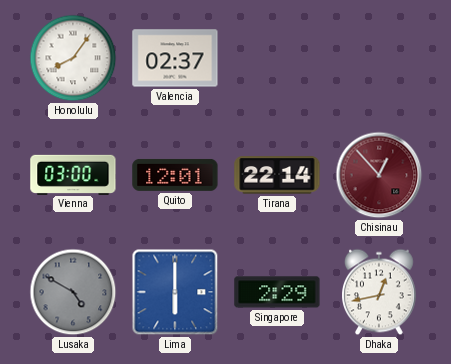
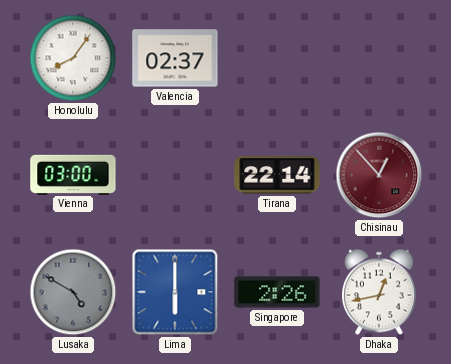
Quito: 12:01 -> none (175, 175)
Singapore: 2:29 -> 2:26 (277, 292)
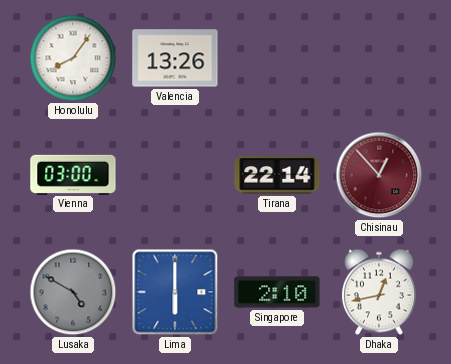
Valencia: 02:37 -> 13:26 (175, 58)
Singapore: 2:26 -> 2:10 (277, 292)
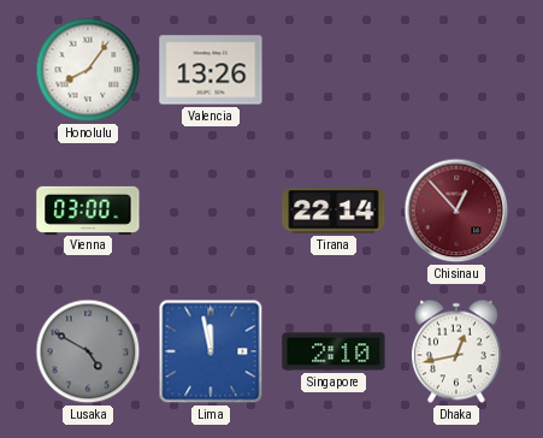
Lima: 6:00 -> 11:58 (211, 351)
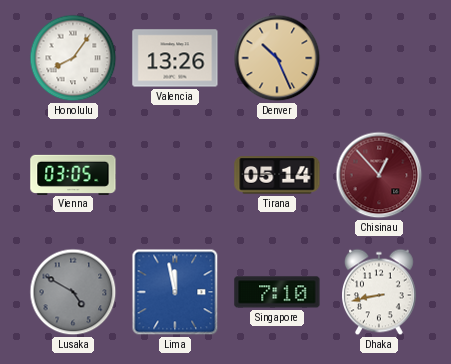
Denver: none -> 10:26 (277, 58)
Vienna: 03:00 -> 03:05 (73, 174)
Tirana: 22:14 -> 05:14 (277, 175)
Singapore: 2:10 -> 7:10 (277, 292)
Dhaka: 12:43 -> 8:43 (380, 292)
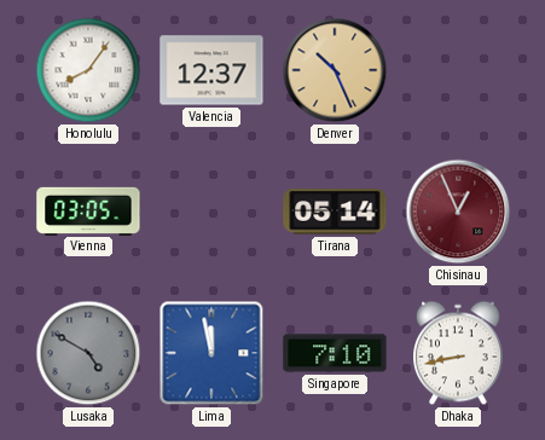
Valencia: 13:26 -> 12:37 (211, 70)
Chisinau: 12:53 -> 12:56 (458, 212)
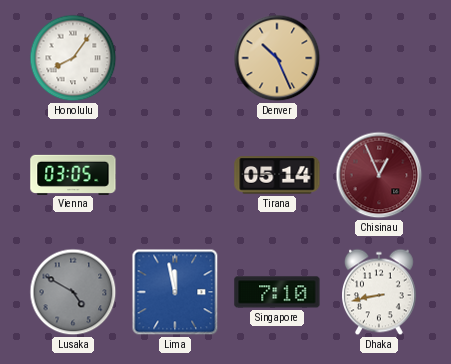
Valencia: 12:37 -> none (211, 70)
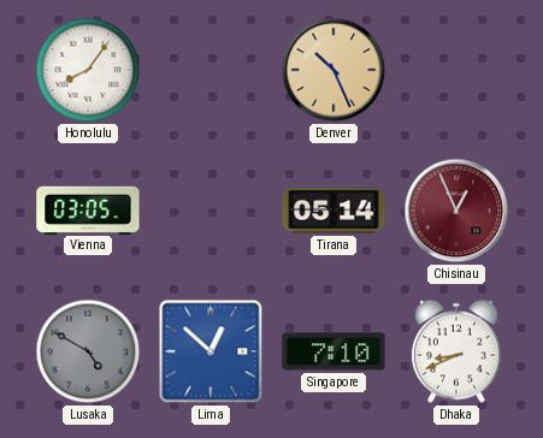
Lima: 11:58 -> 12:52 (211, 351)
Dhaka: 8:43 -> 8:41 (458, 351)
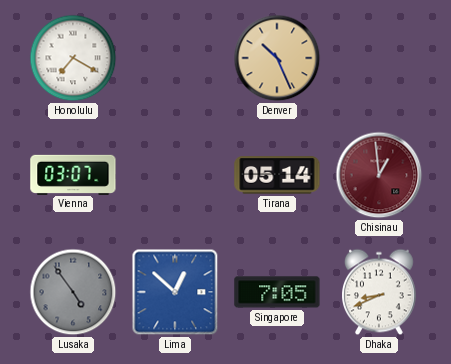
Honolulu: 8:06 -> 7:20 (73, 58)
Vienna: 03:05 -> 03:07 (73, 174)
Chisinau: 12:56 -> 12:59 (379, 175)
Lusaka: 4:50 -> 4:54 (73, 292)
Singapore: 7:10 -> 7:05 (277, 292)
